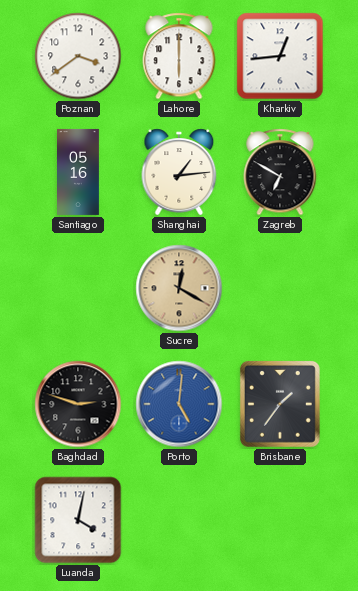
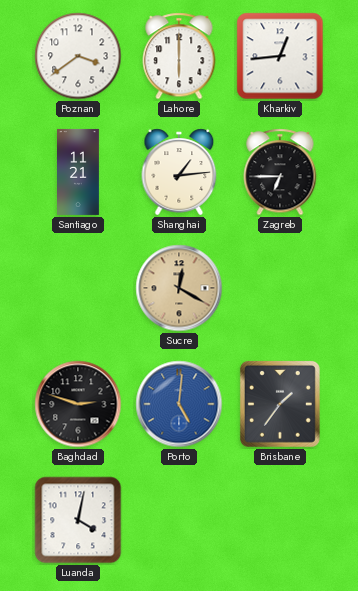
Santiago: 05:16 -> 11:21 (79, 172)
Zagreb: 6:50 -> 6:45 (280, 172)
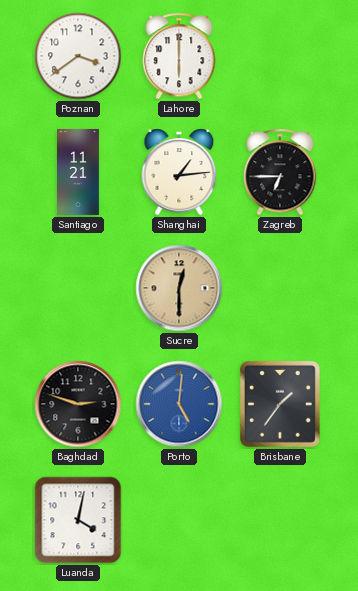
Kharkiv: 12:44 -> none (280, 56)
Sucre: 12:20 -> 12:30 (179, 288)
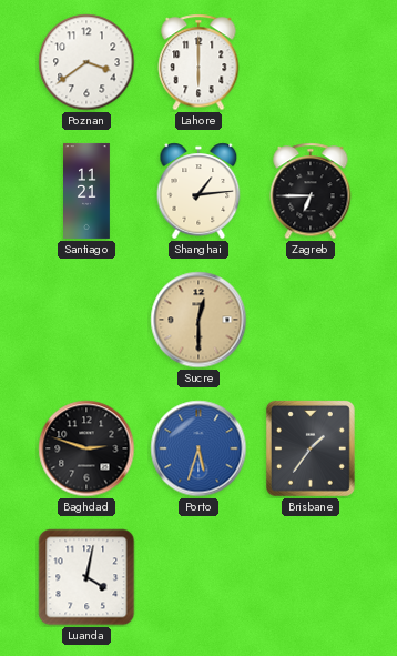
Porto: 5:01 -> 5:33 (198, 448)
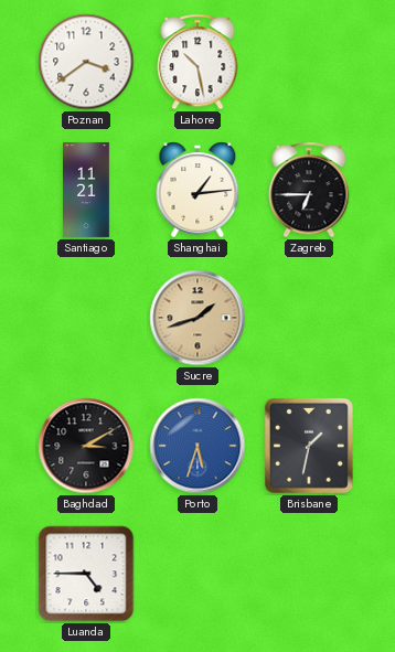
Lahore: 6:00 -> 10:28 (197, 62)
Sucre: 12:30 -> 1:42 (197, 318)
Baghdad: 2:48 -> 3:10 (86, 446)
Brisbane: 1:36 -> 1:32 (309, 446)
Luanda: 4:02 -> 4:45 (86, 574)
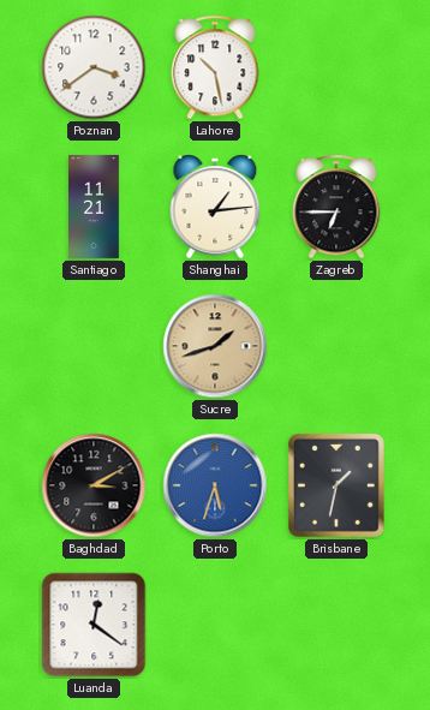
Luanda: 4:45 -> 12:21 (94, 625)
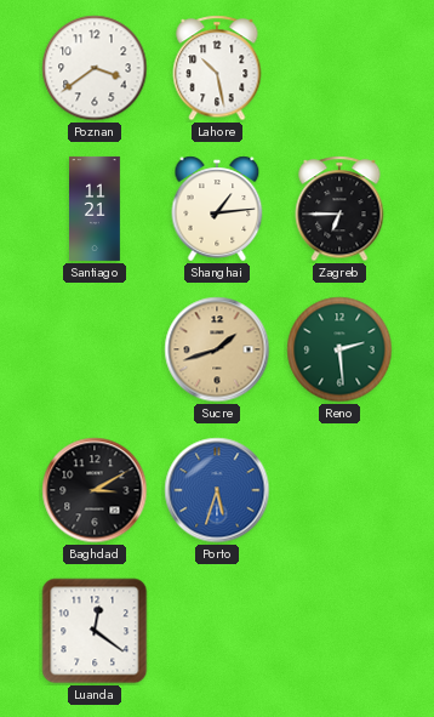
Reno: none -> 2:29 (339, 349)
Brisbane: 1:32 -> none (336, 485)
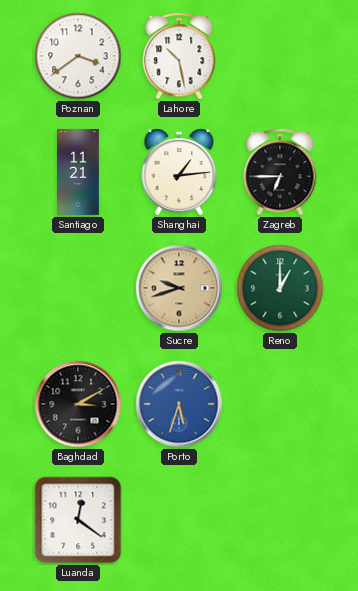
Sucre: 1:42 -> 9:42 (179, 288)
Reno: 2:29 -> 1:00 (280, 288)
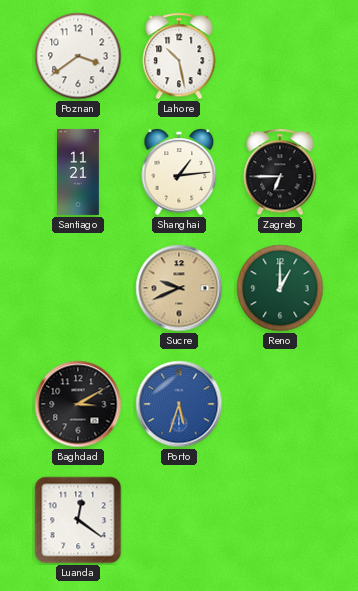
Sucre: 9:42 -> 9:41 (179, 288)
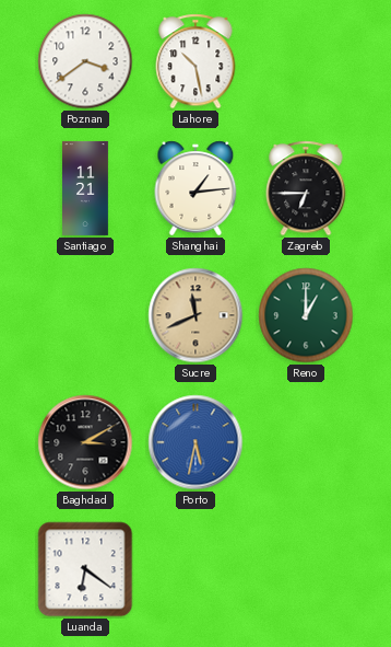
Sucre: 9:41 -> 11:41 (195, 315)
Porto: 5:33 -> 5:32 (195, 442)
Luanda: 12:21 -> 6:21 (85, 569)
